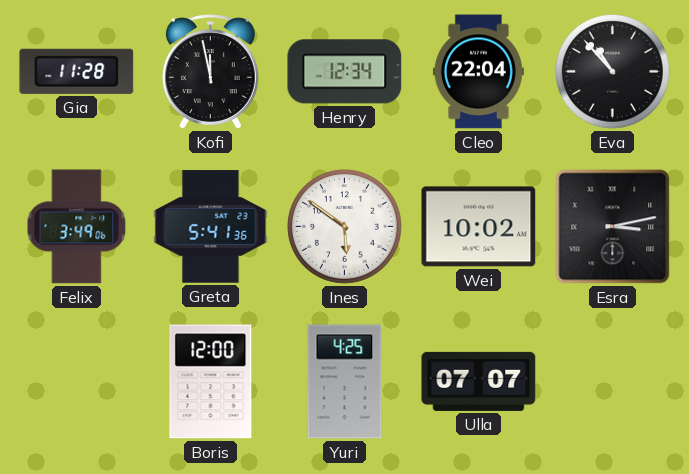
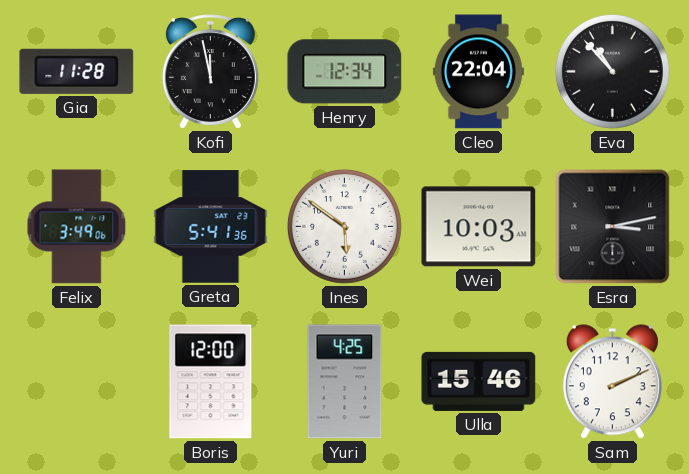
Wei: 10:02 -> 10:03 (479, 227)
Ulla: 07:07 -> 15:46 (479, 381)
Sam: none -> 2:11 (612, 382)
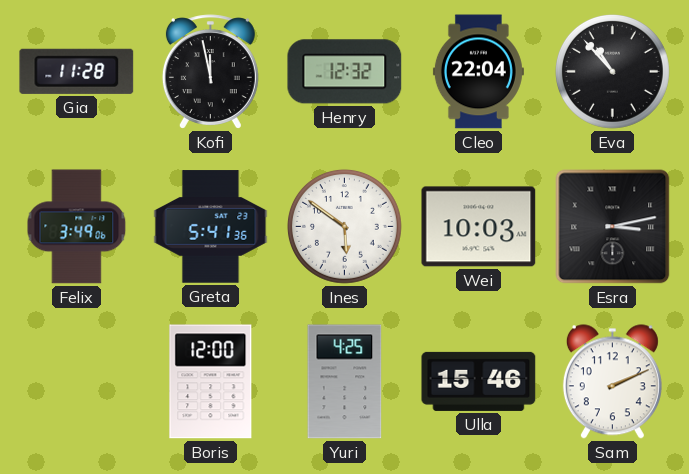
Henry: 12:34 -> 12:32 (345, 72)
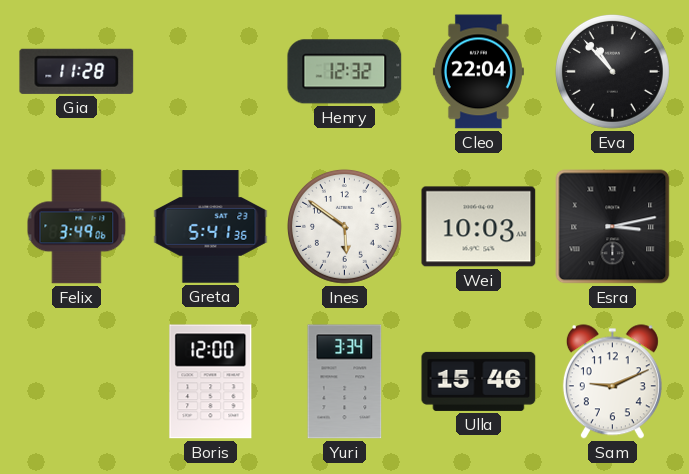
Kofi: 11:58 -> none (210, 72)
Yuri: 4:25 -> 3:34 (345, 382)
Sam: 2:11 -> 9:11 (612, 382)
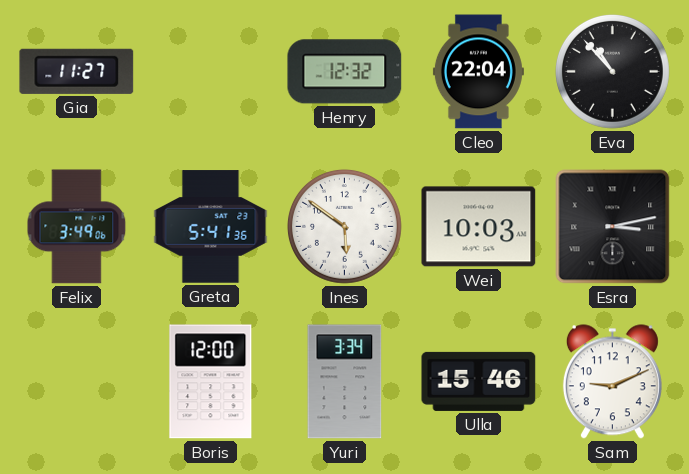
Gia: 11:28 -> 11:27 (77, 71)
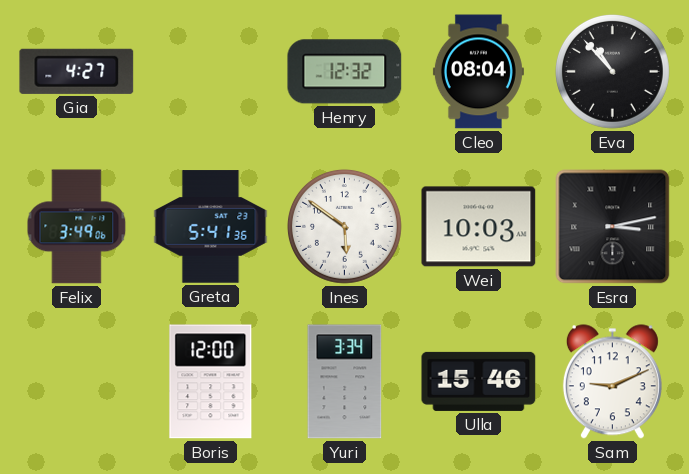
Gia: 11:27 -> 4:27 (77, 71)
Cleo: 22:04 -> 08:04 (478, 72)
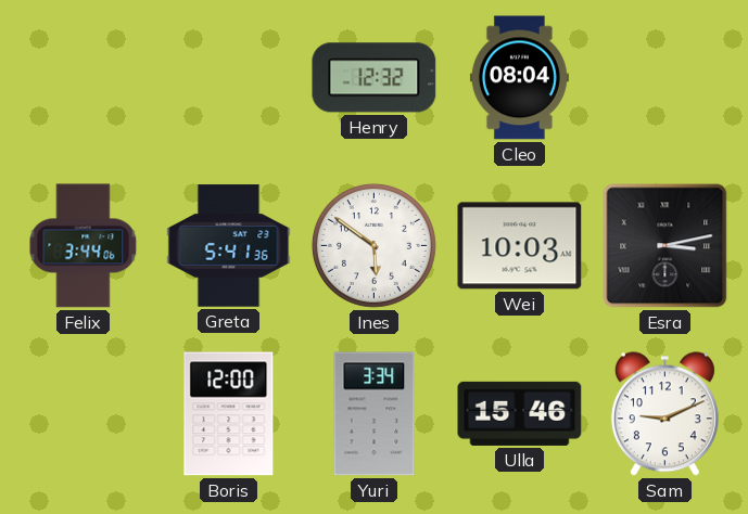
Gia: 4:27 -> none (77, 71)
Eva: 10:53 -> none (612, 71)
Felix: 3:49 -> 3:44 (84, 246)
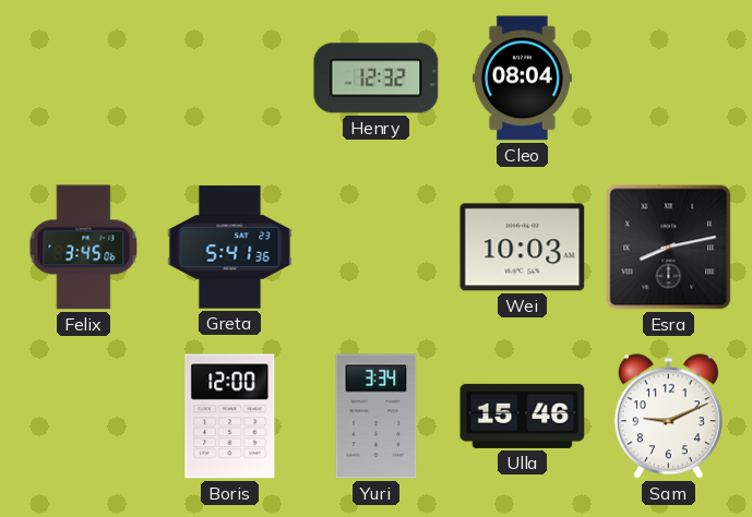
Felix: 3:44 -> 3:45 (84, 248)
Ines: 5:51 -> none (373, 245)
Esra: 3:13 -> 8:13 (669, 248)
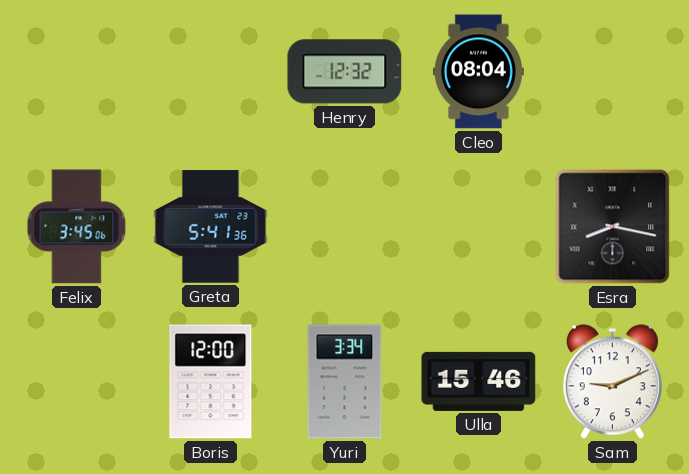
Wei: 10:03 -> none (523, 248)
Esra: 8:13 -> 8:17 (613, 227)
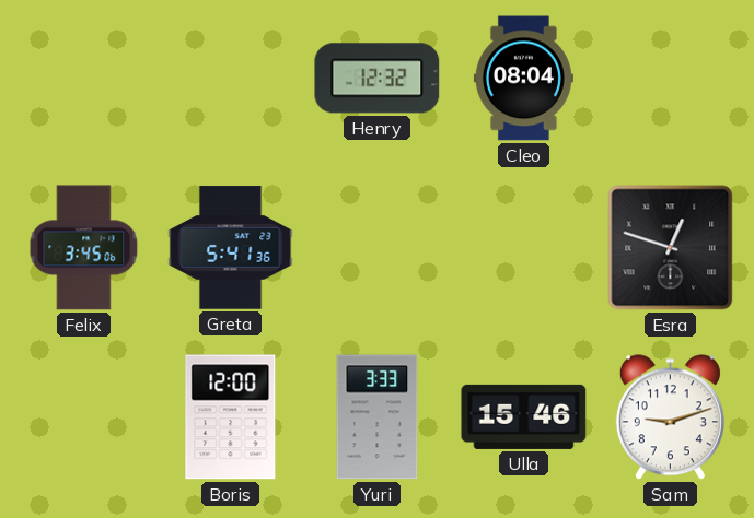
Esra: 8:17 -> 12:48 (671, 248)
Yuri: 3:34 -> 3:33 (378, 417)
Sam: 9:11 -> 9:12 (670, 417)
